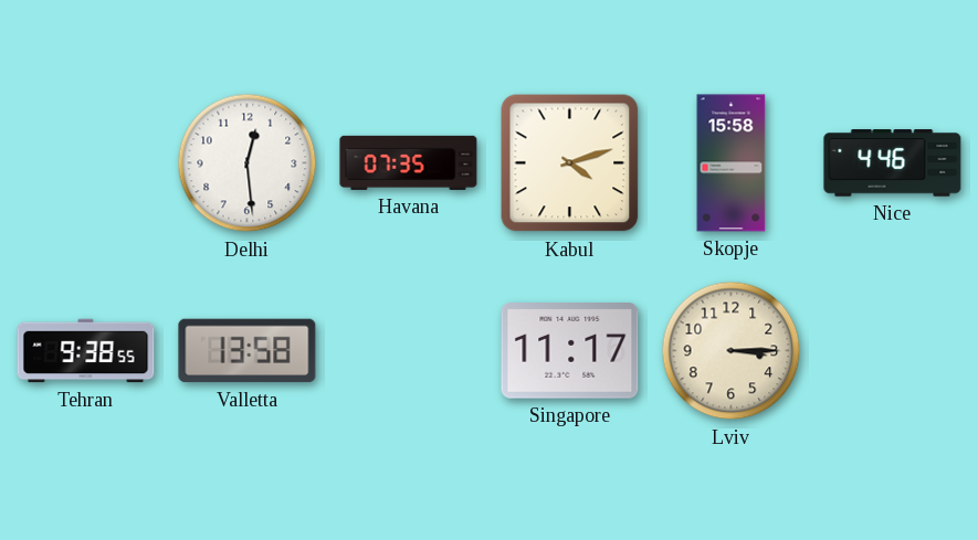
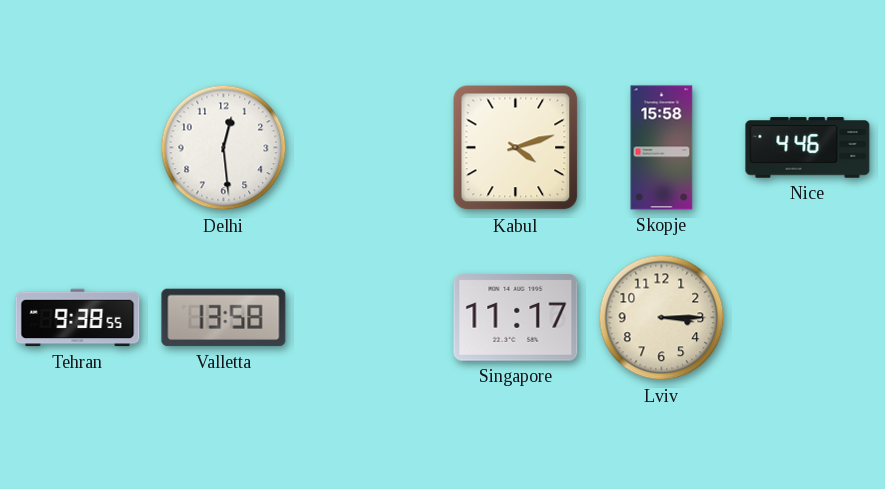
Havana: 07:35 -> none (409, 162)
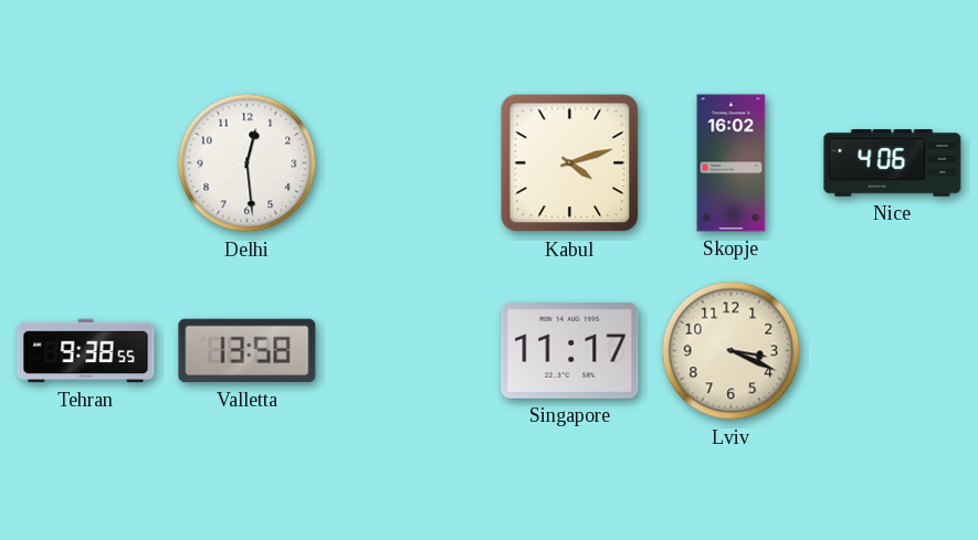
Skopje: 15:58 -> 16:02 (732, 163)
Nice: 4:46 -> 4:06 (893, 163)
Lviv: 3:15 -> 3:19 (732, 351)
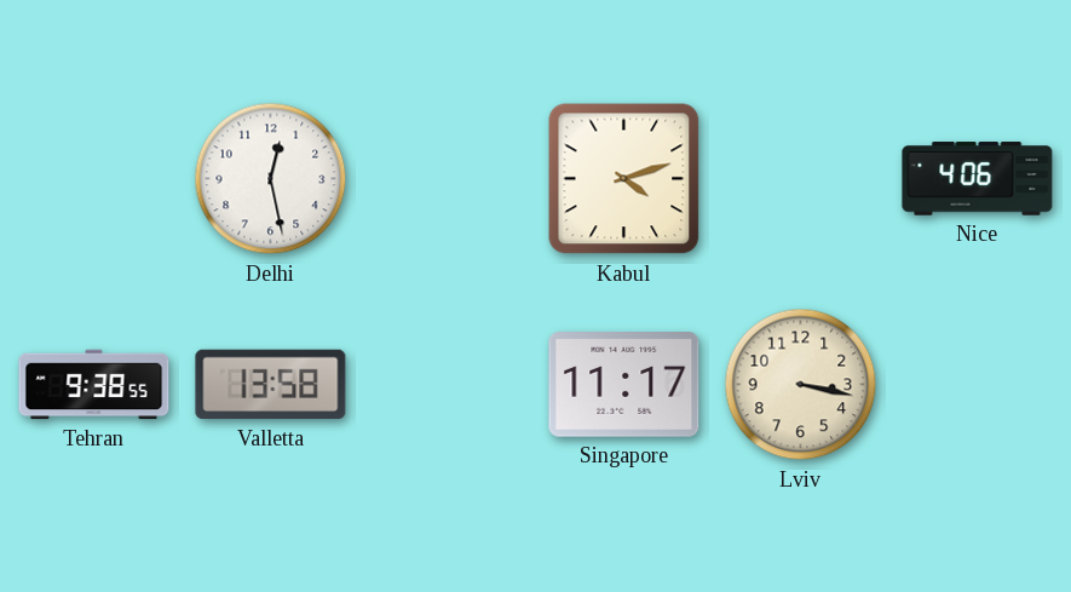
Delhi: 12:29 -> 12:28 (271, 179)
Skopje: 16:02 -> none (732, 163)
Lviv: 3:19 -> 3:17 (801, 385)
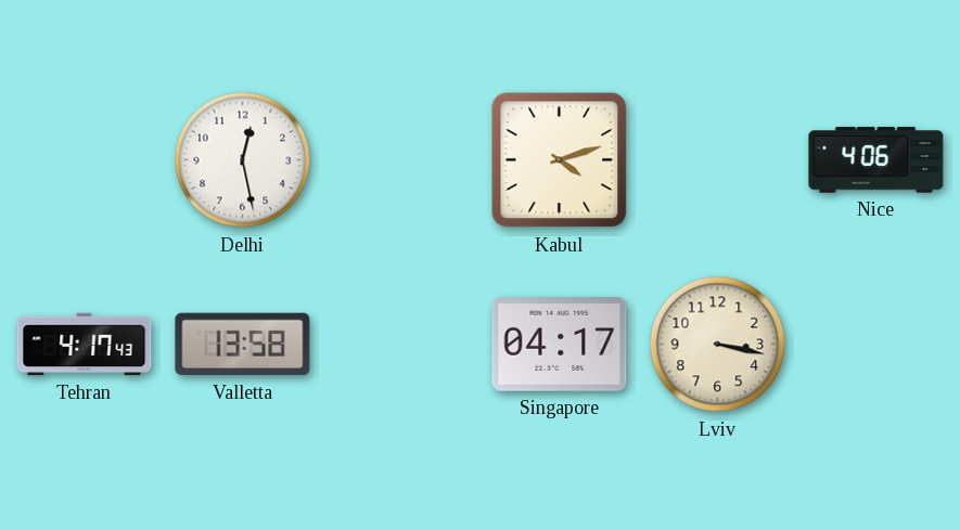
Tehran: 9:38 -> 4:17 (85, 345)
Singapore: 11:17 -> 04:17 (560, 345)
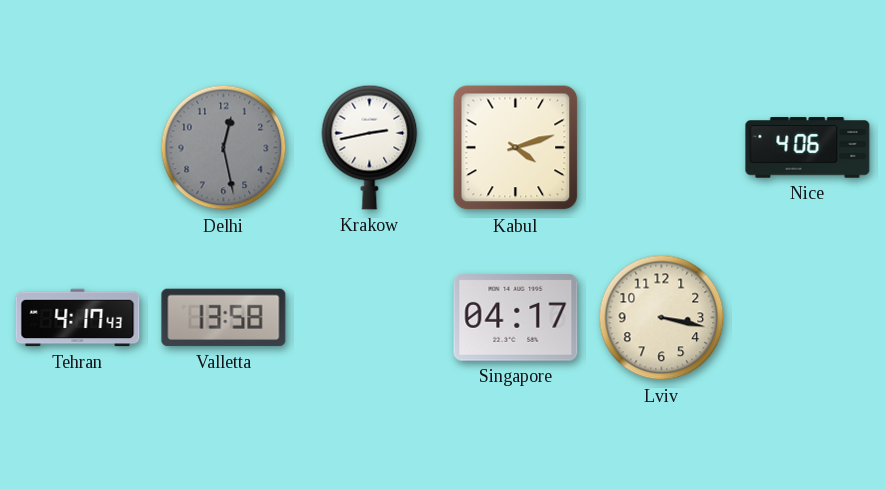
Delhi dial: white -> grey (224, 148)
Krakow: none -> 2:43 (370, 147)
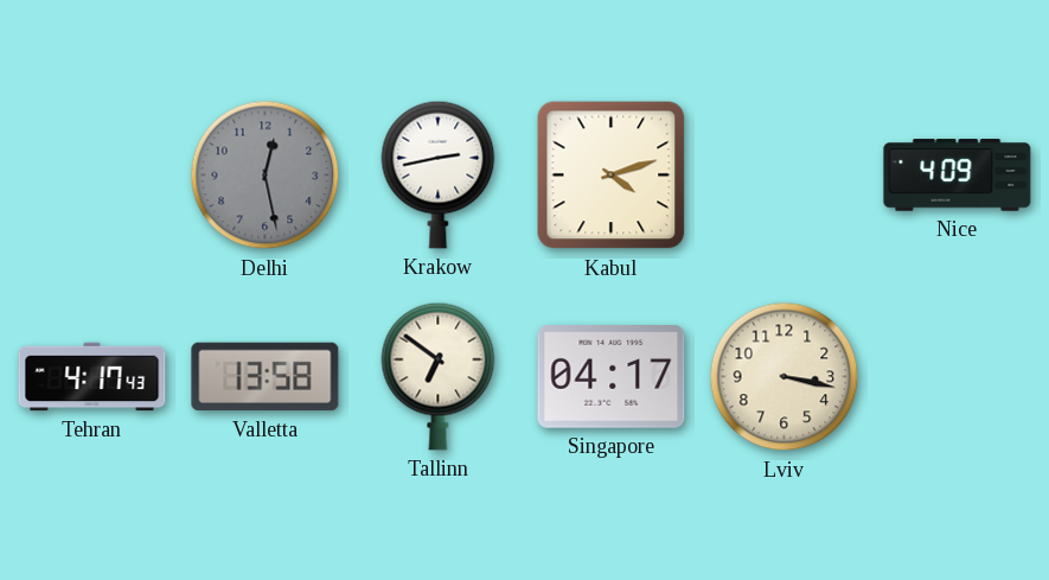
Nice: 4:06 -> 4:09 (958, 176)
Tallinn: none -> 6:51 (439, 376)
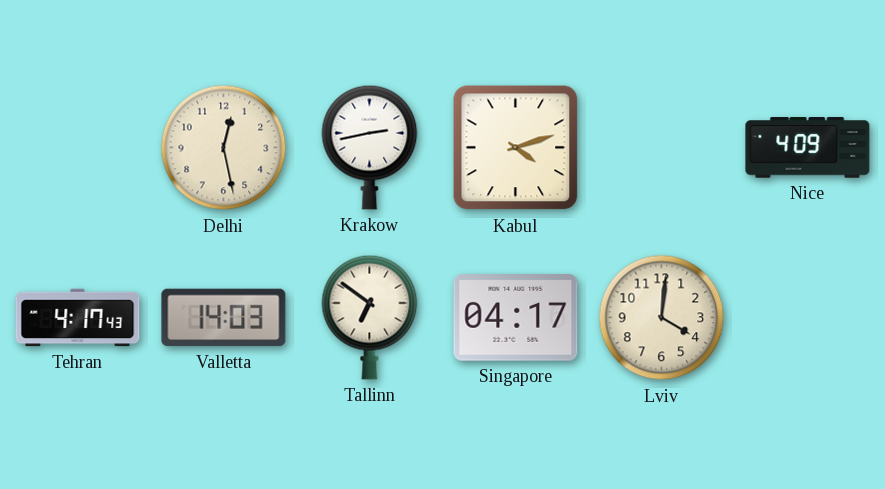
Delhi dial: grey -> cream (224, 148)
Valletta: 13:58 -> 14:03 (224, 318)
Lviv: 3:17 -> 4:01 (662, 318)
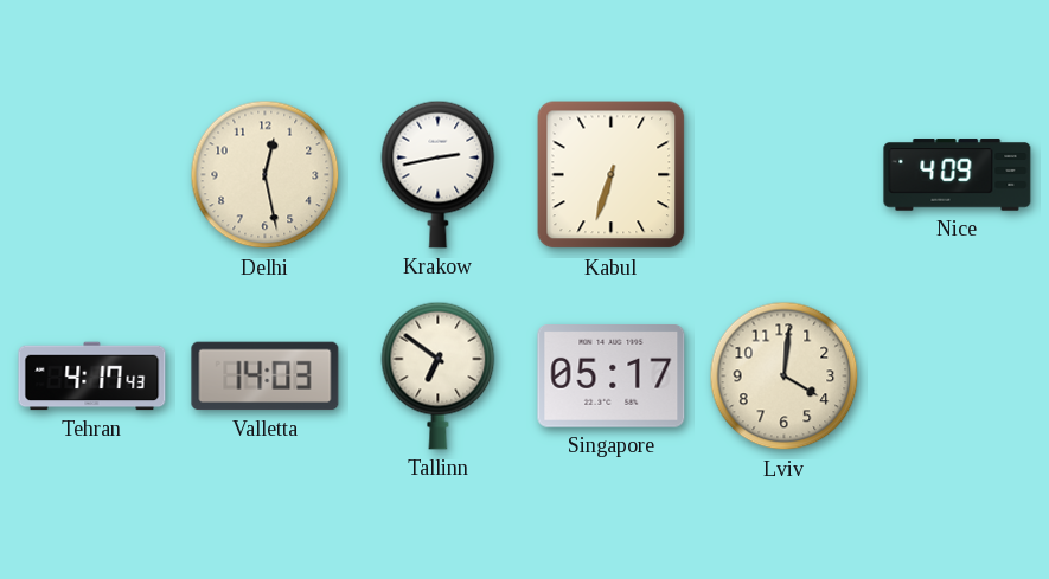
Kabul: 4:12 -> 6:33 (612, 175)
Singapore: 04:17 -> 05:17 (612, 377)
